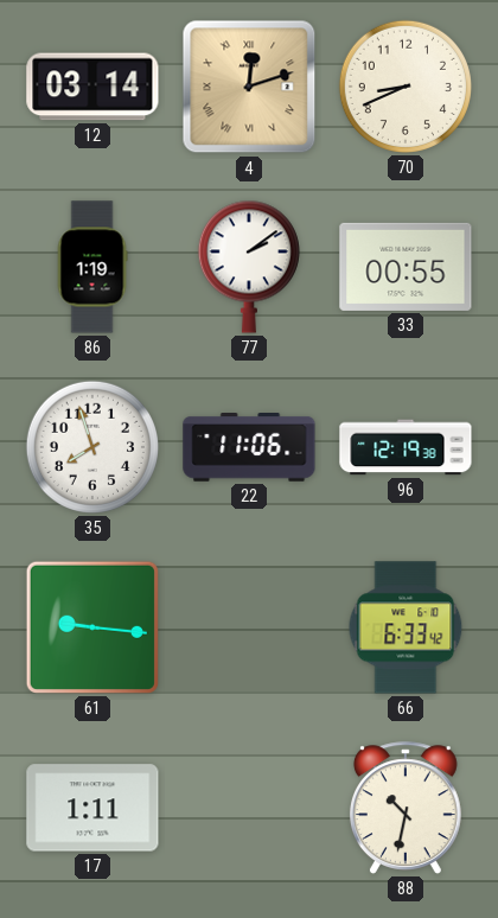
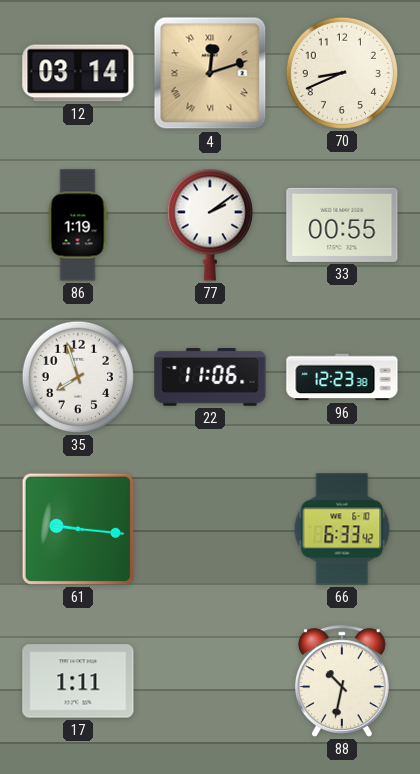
96: 12:19 -> 12:23 (342, 377)
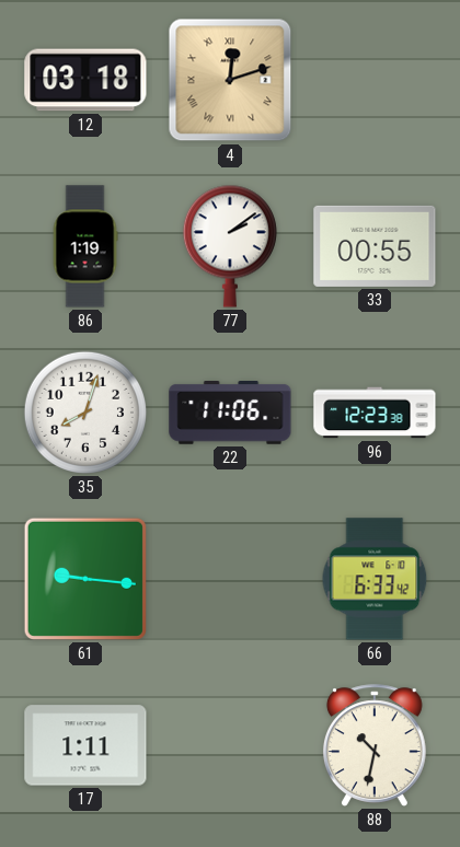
12: 03:14 -> 03:18 (85, 80)
70: 8:41 -> none (342, 73)
35: 7:57 -> 8:03 (85, 413)
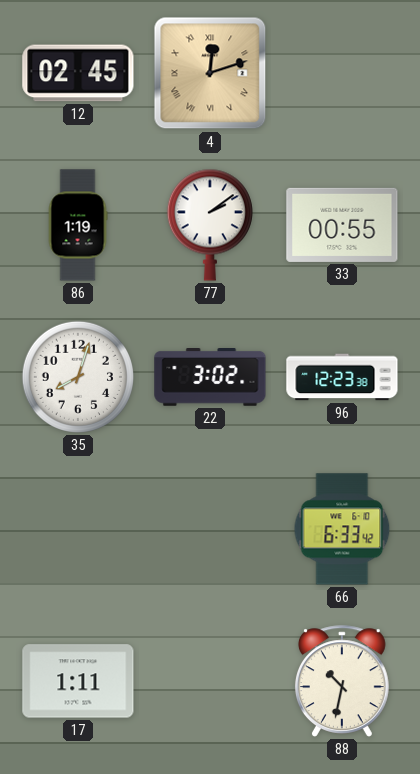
12: 03:18 -> 02:45 (78, 73)
22: 11:06 -> 3:02 (210, 377)
61: 9:16 -> none (85, 579)
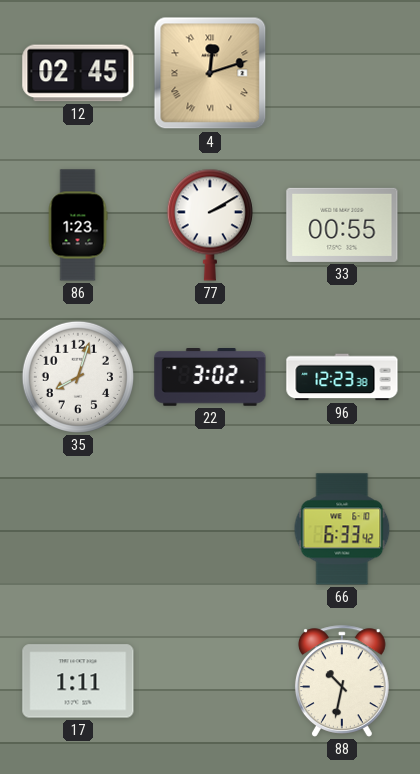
86: 1:19 -> 1:23 (78, 225)
77: 2:09 -> 2:10 (210, 225)
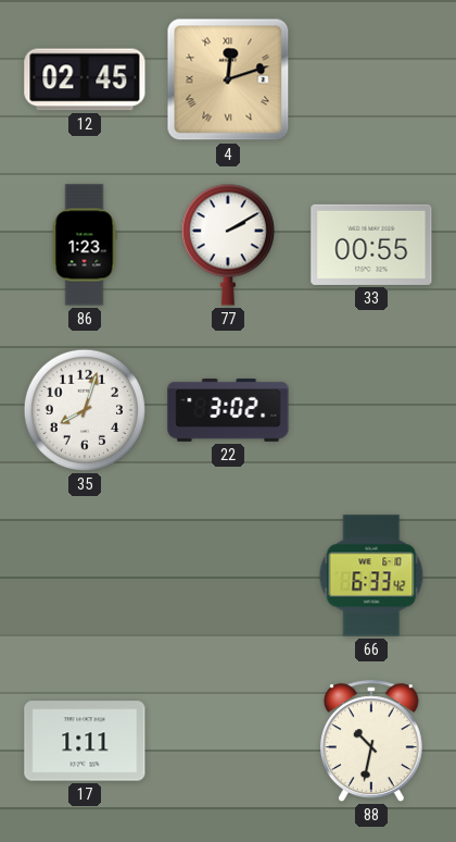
96: 12:23 -> none (342, 377)
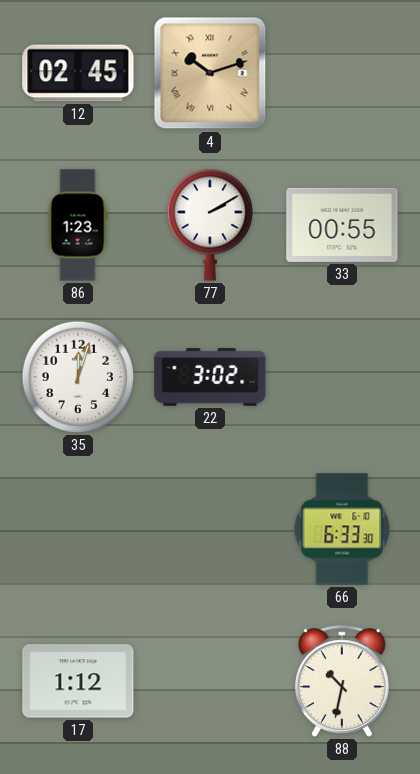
4: 12:12 -> 10:12 (210, 73)
35: 8:03 -> 12:03 (78, 377)
66: 6:33:42 -> 6:33:30 (342, 529)
17: 1:11 -> 1:12 (78, 681)
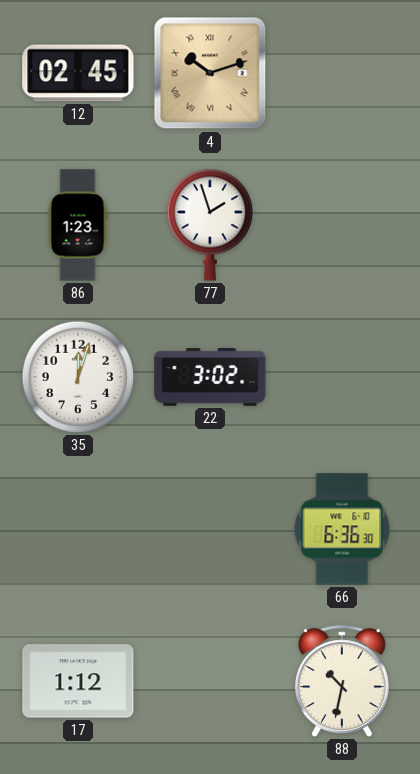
77: 2:10 -> 1:57 (210, 225)
33: 00:55 -> none (342, 225)
66: 6:33 -> 6:36 (342, 529)
